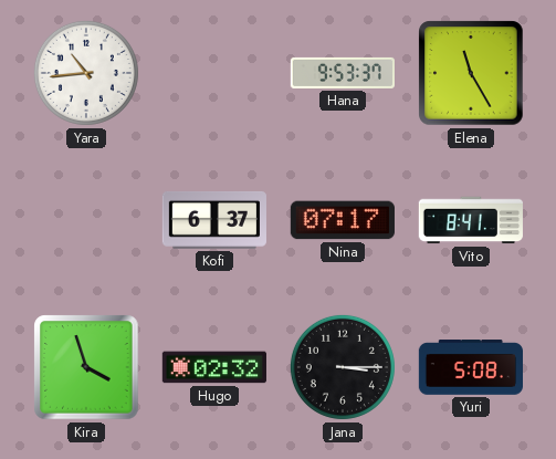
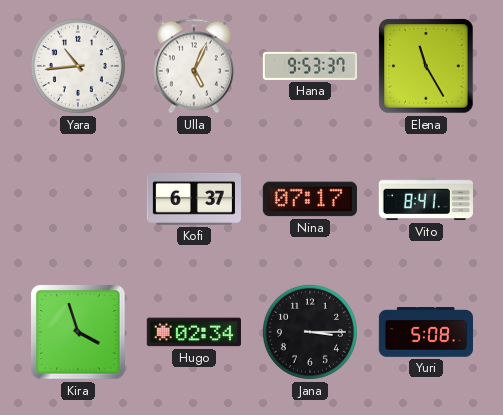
Ulla: none -> 5:04 (194, 66)
Hugo: 02:32 -> 02:34 (194, 332)
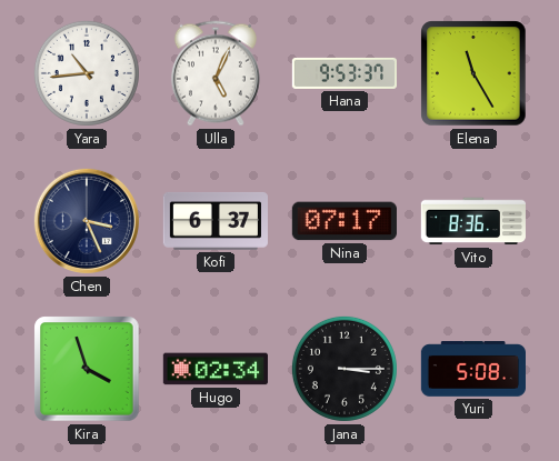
Chen: none -> 3:26 (87, 221)
Vito: 8:41 -> 8:36 (473, 221)
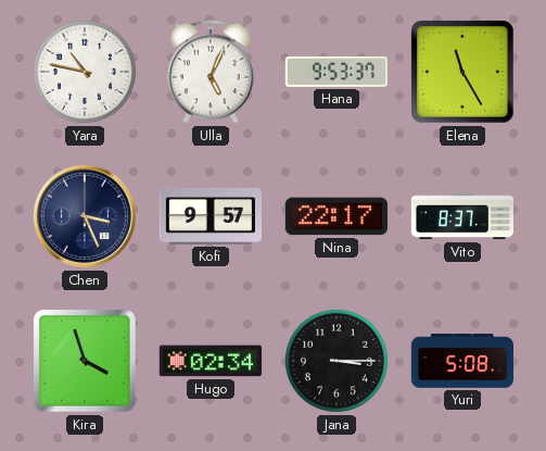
Yara: 10:44 -> 10:47 (85, 72)
Kofi: 6:37 -> 9:57 (211, 216)
Nina: 07:17 -> 22:17 (337, 216)
Vito: 8:36 -> 8:37 (462, 216)
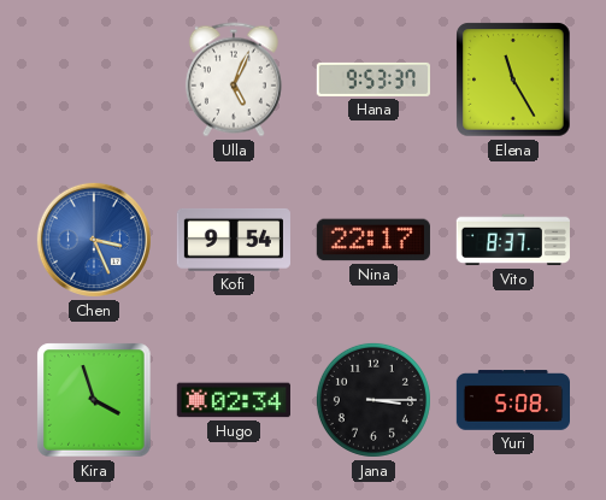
Yara: 10:47 -> none (85, 72)
Chen dial: navy -> blue (94, 240)
Kofi: 9:57 -> 9:54 (234, 240)
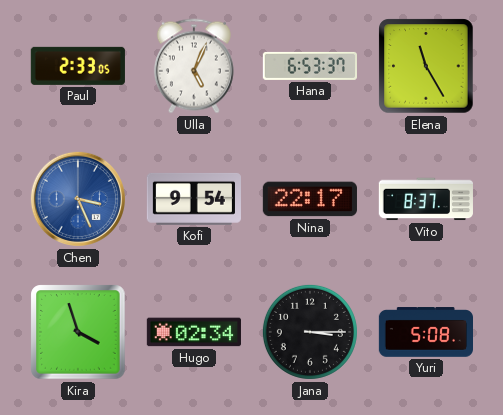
Paul: none -> 2:33 (78, 66)
Hana: 9:53 -> 6:53 (309, 66)
